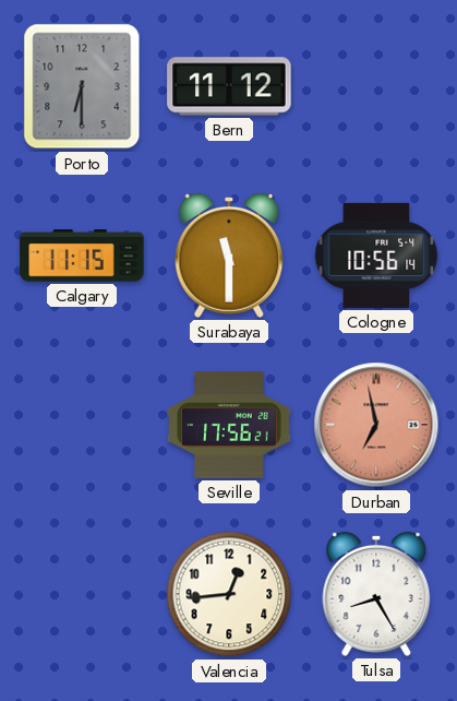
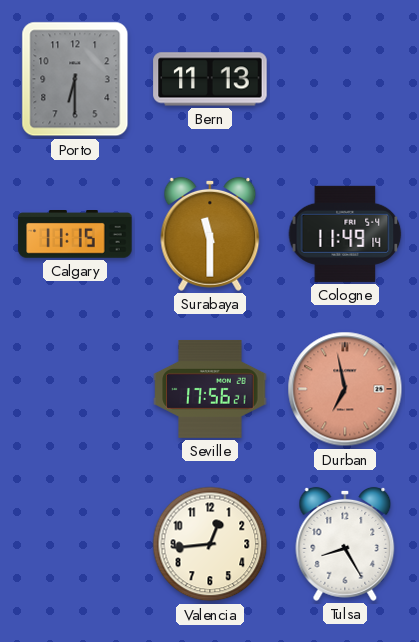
Bern: 11:12 -> 11:13 (210, 79)
Cologne: 10:56 -> 11:49 (345, 234)
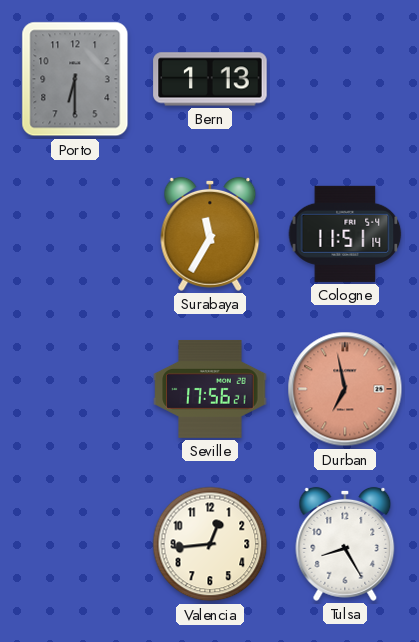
Bern: 11:13 -> 1:13 (210, 79)
Calgary: 11:15 -> none (75, 235)
Surabaya: 11:30 -> 11:35 (210, 234)
Cologne: 11:49 -> 11:51 (345, 234)
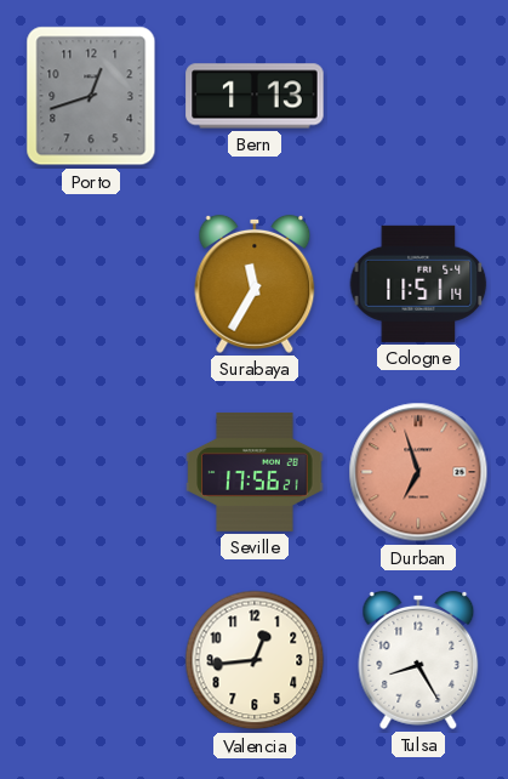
Porto: 6:30 -> 12:42 (91, 96)
Durban: 6:58 -> 6:57 (418, 472)
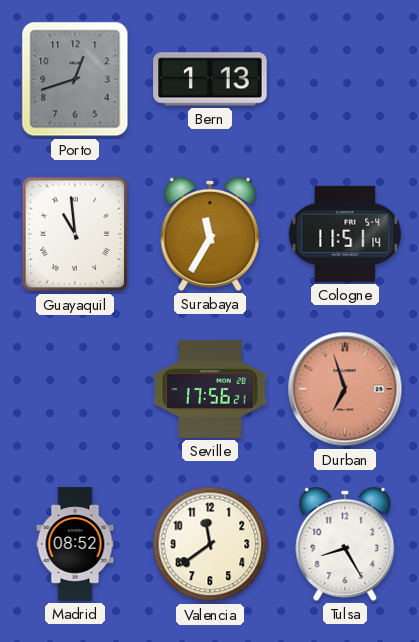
Guayaquil: none -> 10:59 (75, 234)
Madrid: none -> 08:52 (75, 544)
Valencia: 12:44 -> 11:39 (210, 544)
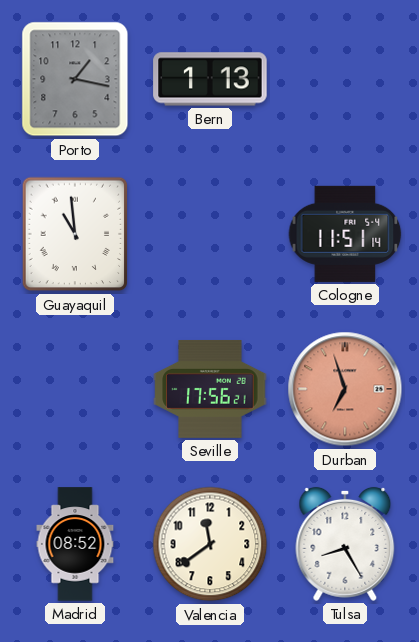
Porto: 12:42 -> 1:17 (75, 79)
Surabaya: 11:35 -> none (210, 234)
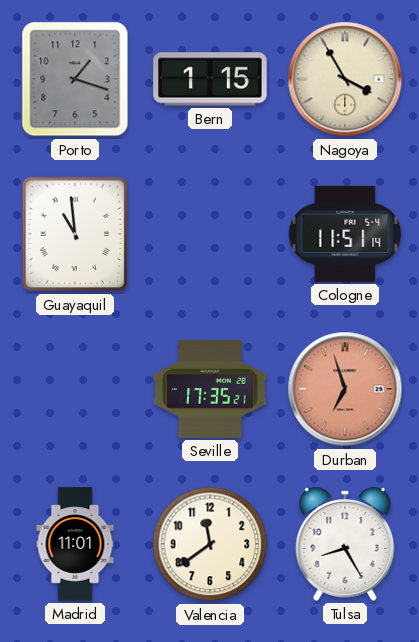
Porto: 1:17 -> 1:18 (75, 79)
Bern: 1:13 -> 1:15 (210, 79)
Nagoya: none -> 3:55 (345, 79)
Seville: 17:56 -> 17:35 (210, 389)
Madrid: 08:52 -> 11:01 (75, 544)
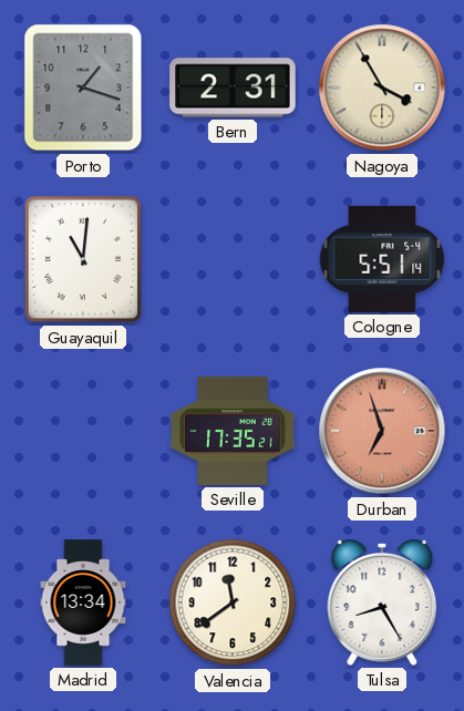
Bern: 1:15 -> 2:31 (233, 87)
Guayaquil: 10:59 -> 11:01 (83, 259)
Cologne: 11:51 -> 5:51 (382, 259)
Madrid: 11:01 -> 13:34 (83, 602)
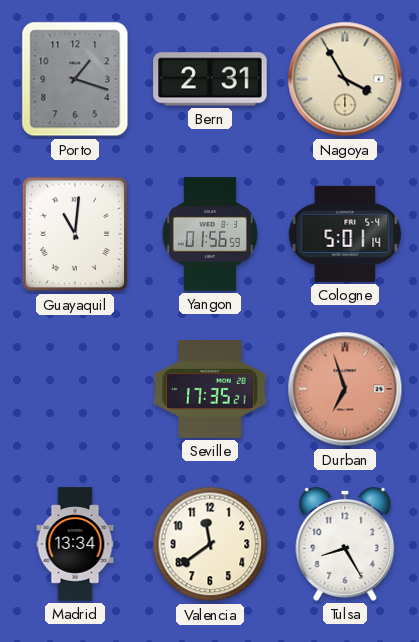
Yangon: none -> 01:56 (210, 234)
Cologne: 5:51 -> 5:01 (345, 234)
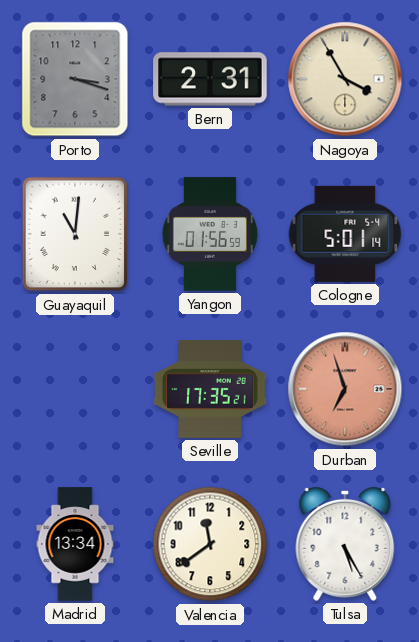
Porto: 1:18 -> 3:18 (75, 79)
Tulsa: 8:25 -> 5:25 (345, 544)
